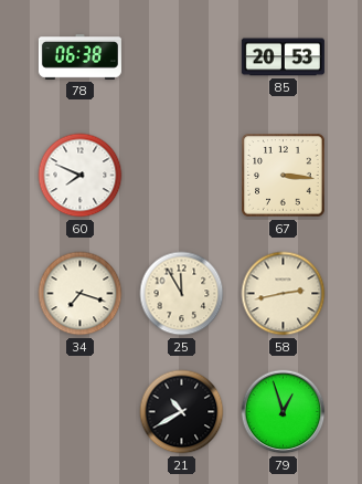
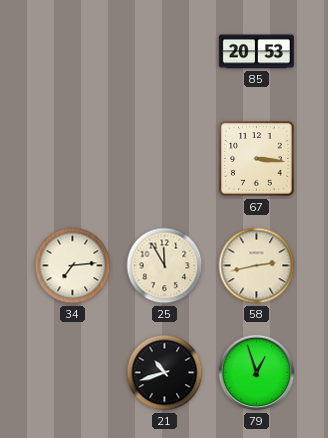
78: 06:38 -> none (79, 57)
60: 7:49 -> none (81, 176)
34: 7:18 -> 7:14 (73, 266)
21: 10:40 -> 10:42 (165, 373)
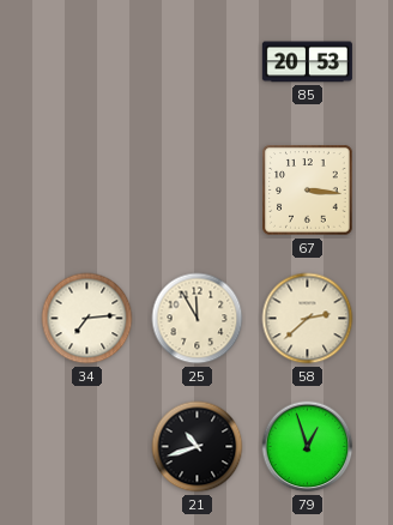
58: 2:43 -> 2:38 (308, 319)
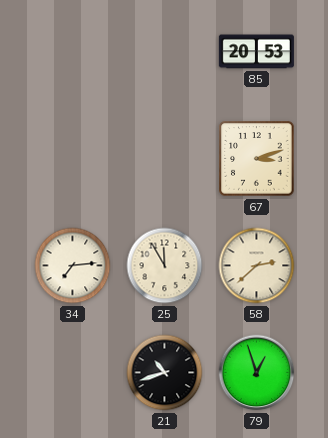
67: 3:16 -> 3:12 (257, 159)
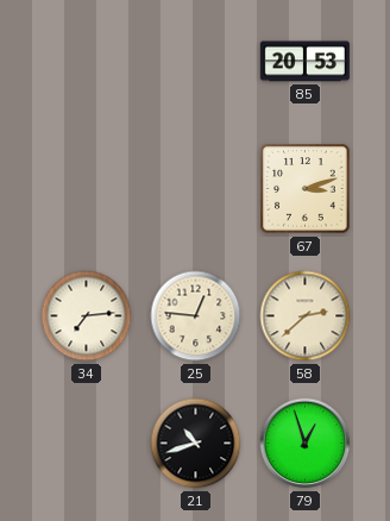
25: 11:55 -> 12:46 (196, 316)
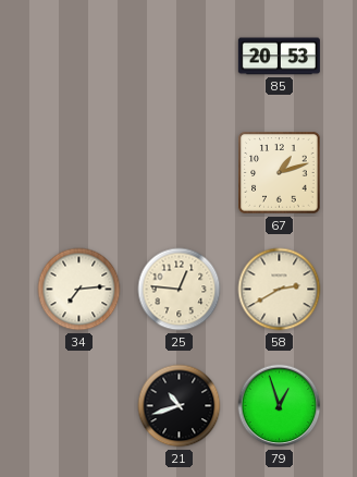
67: 3:12 -> 1:12 (280, 173)
58: 2:38 -> 2:40 (280, 290)
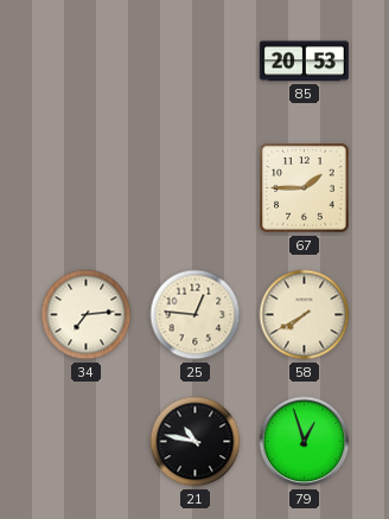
67: 1:12 -> 1:45 (305, 188)
58: 2:40 -> 7:40 (305, 315)
21: 10:42 -> 10:47 (196, 442)
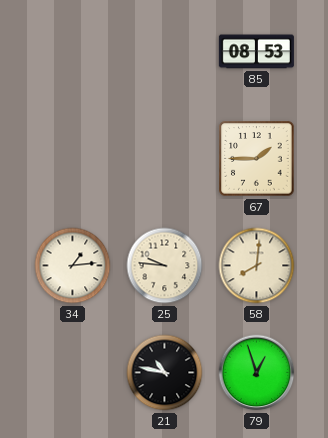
85: 20:53 -> 08:53 (256, 52)
34: 7:14 -> 1:14 (73, 266)
25: 12:46 -> 9:46 (165, 266)
58: 7:40 -> 8:01 (257, 266)
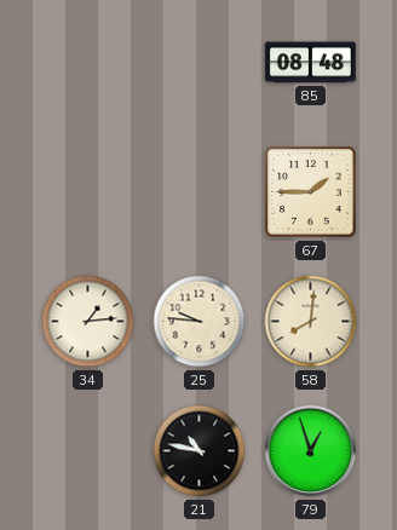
85: 08:53 -> 08:48 (310, 63)
